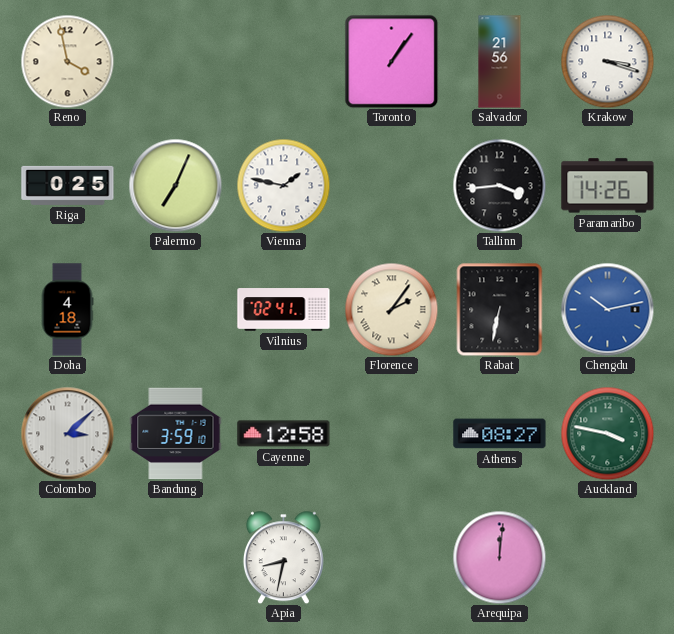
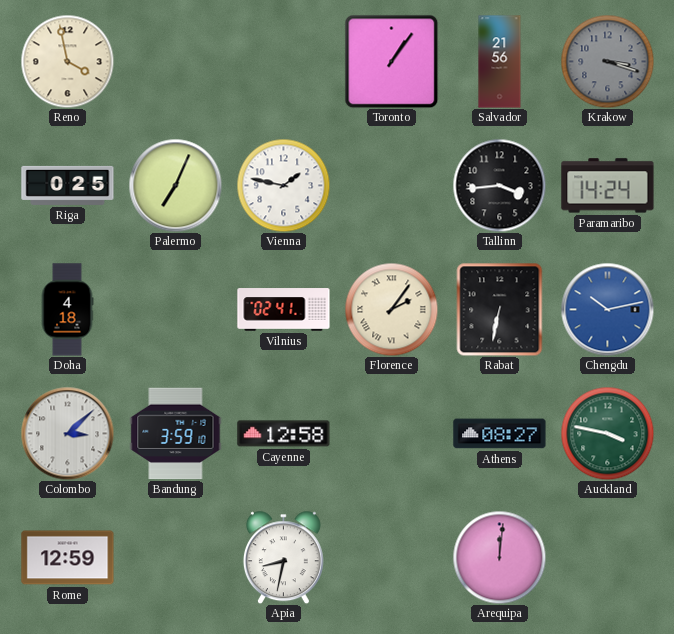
Krakow dial: white -> grey (607, 61)
Paramaribo: 14:26 -> 14:24 (608, 186)
Rome: none -> 12:59 (68, 558)
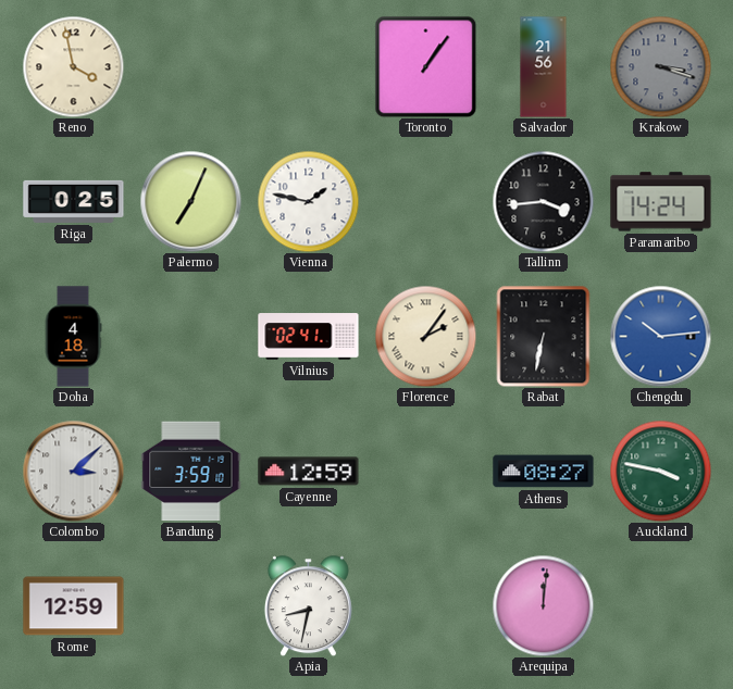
Chengdu: 10:13 -> 10:14 (660, 336)
Cayenne: 12:58 -> 12:59 (309, 472)
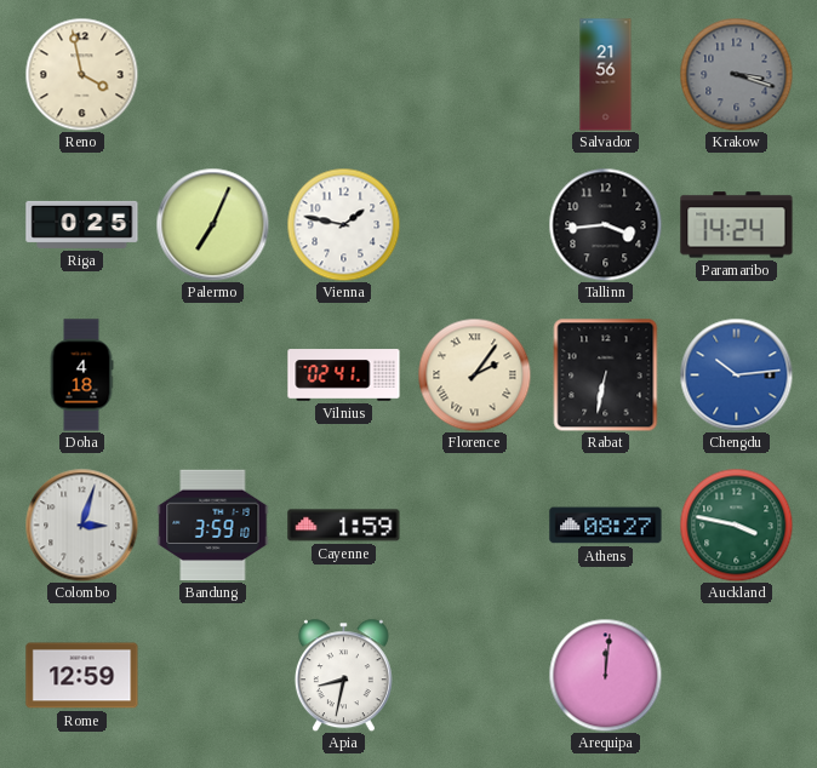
Toronto: 1:06 -> none (425, 66)
Colombo: 3:08 -> 3:03 (81, 525)
Cayenne: 12:59 -> 1:59 (344, 526)
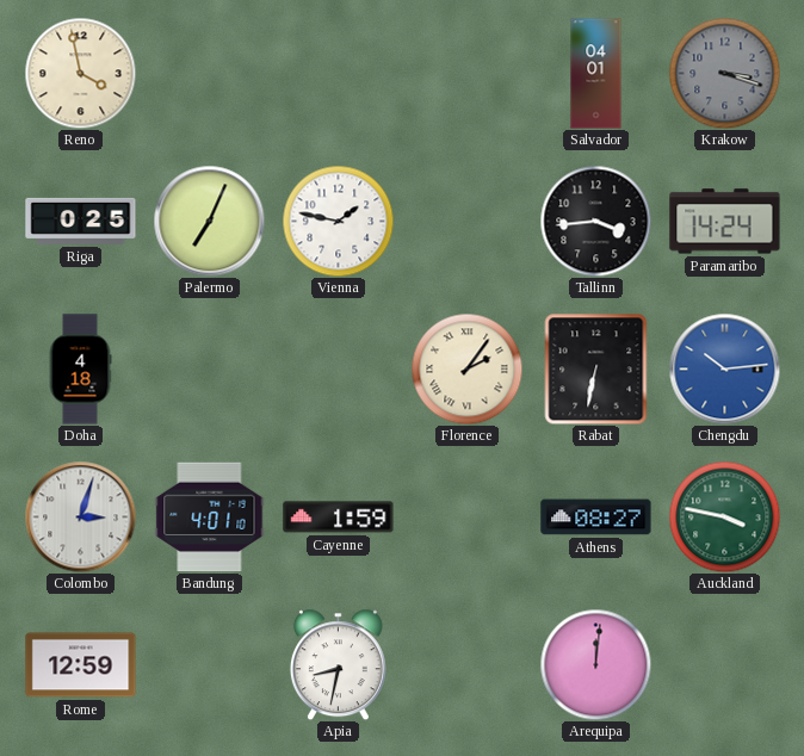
Salvador: 21:56 -> 04:01 (596, 74)
Vilnius: 02:41 -> none (344, 376)
Bandung: 3:59 -> 4:01 (210, 518)
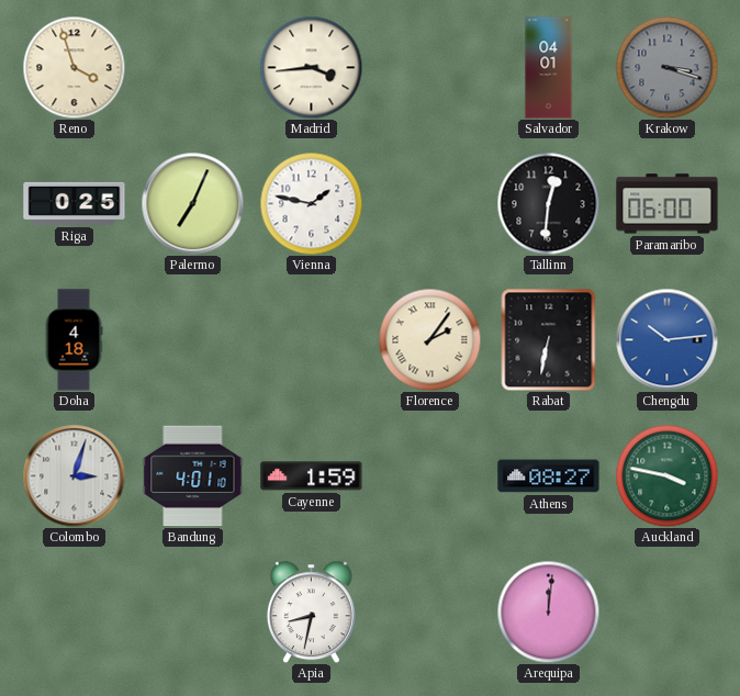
Reno: 3:58 -> 3:57 (74, 67)
Madrid: none -> 3:44 (311, 67)
Tallinn: 3:44 -> 12:31 (548, 203)
Paramaribo: 14:24 -> 06:00 (668, 204)
Rome: 12:59 -> none (81, 665)
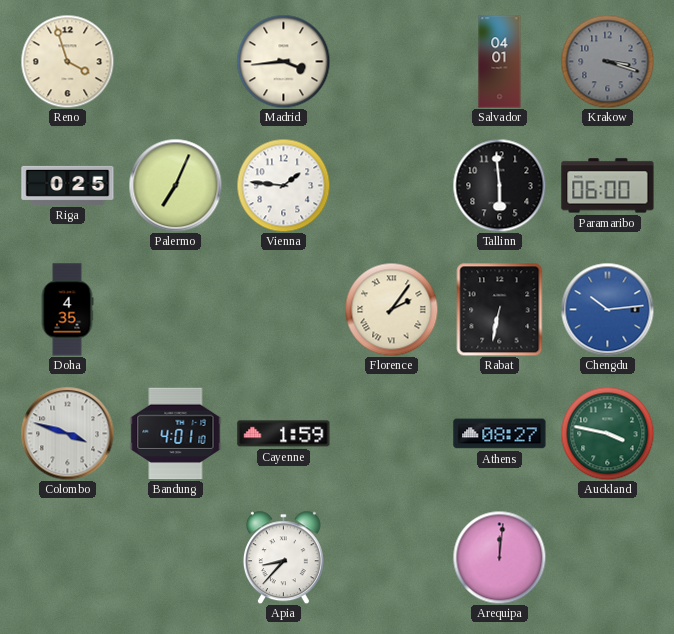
Vienna: 1:47 -> 1:46 (283, 185)
Tallinn: 12:31 -> 5:59 (499, 185)
Doha: 4:18 -> 4:35 (67, 310)
Colombo: 3:03 -> 3:48 (67, 433)
Apia: 8:32 -> 8:37 (283, 557)
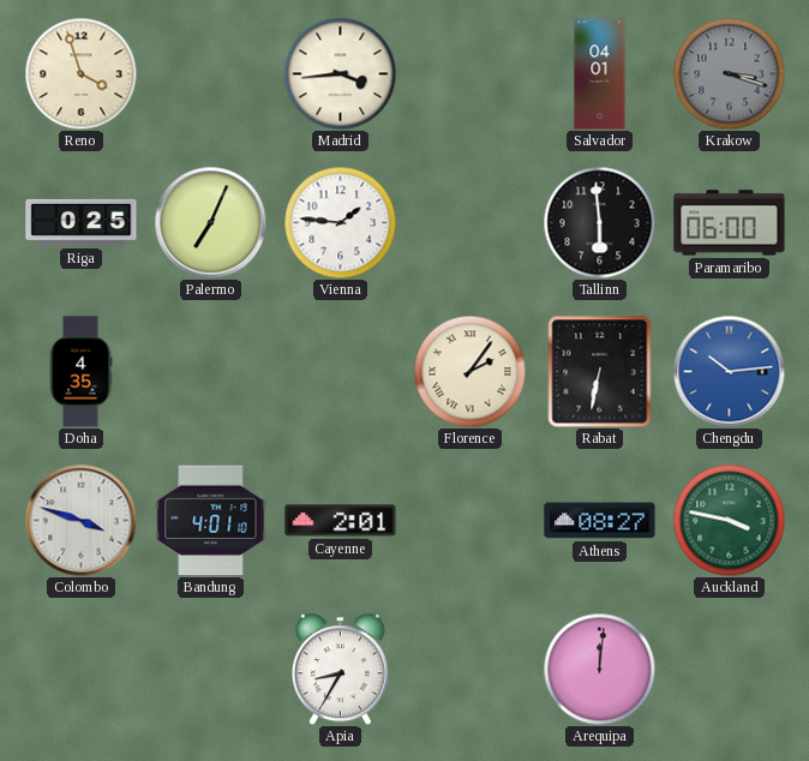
Cayenne: 1:59 -> 2:01 (341, 521)
Apia: 8:37 -> 8:35 (340, 669)
